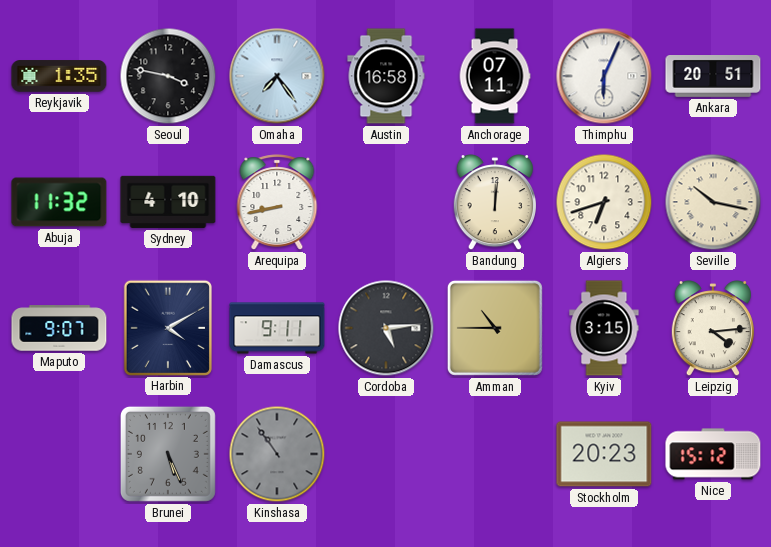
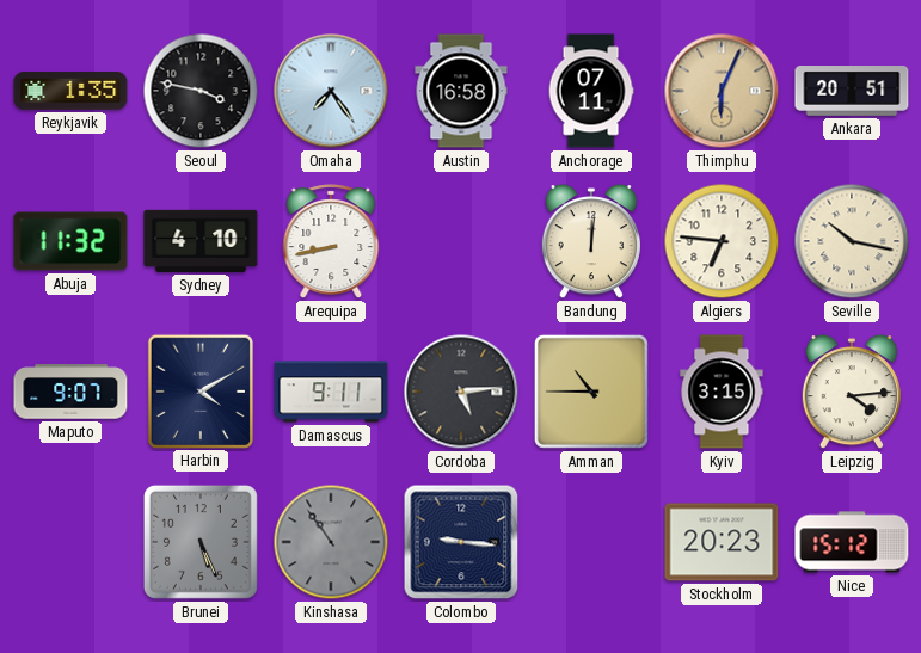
Thimphu dial: white -> champagne (722, 91)
Algiers: 6:42 -> 6:46 (722, 241)
Colombo: none -> 9:16 (461, 542)
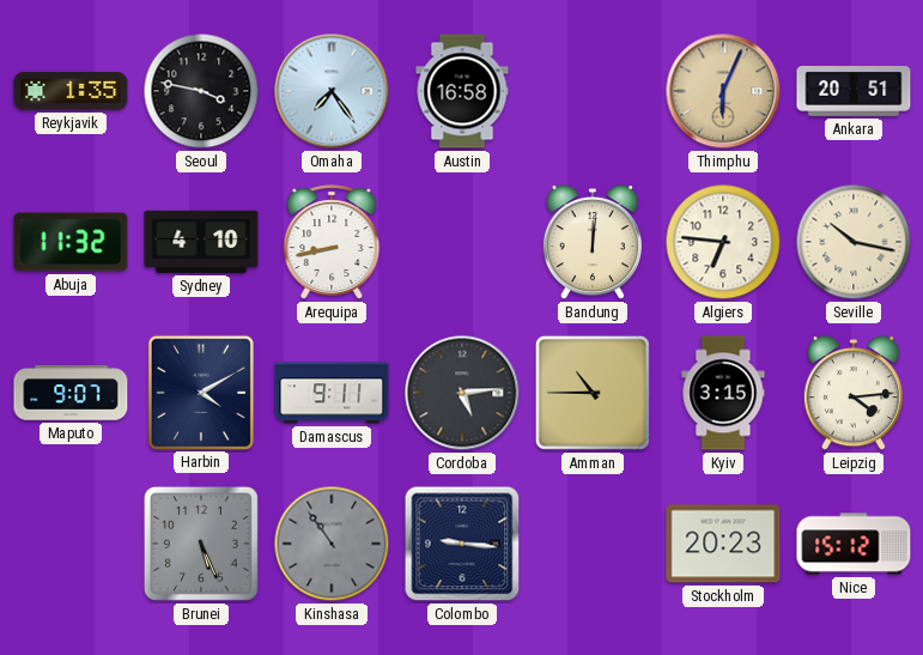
Anchorage: 07:11 -> none (591, 91)
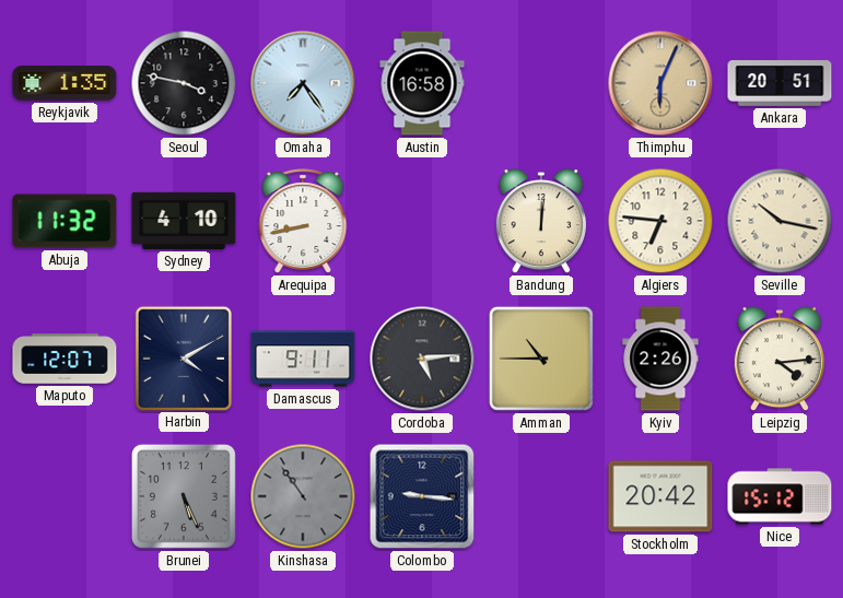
Maputo: 9:07 -> 12:07 (65, 359)
Kyiv: 3:15 -> 2:26 (660, 359)
Stockholm: 20:23 -> 20:42 (660, 496)
